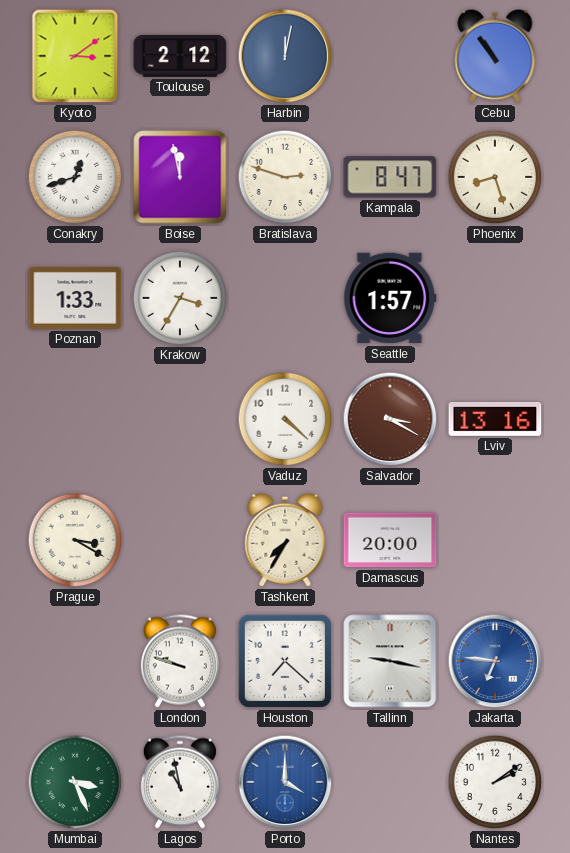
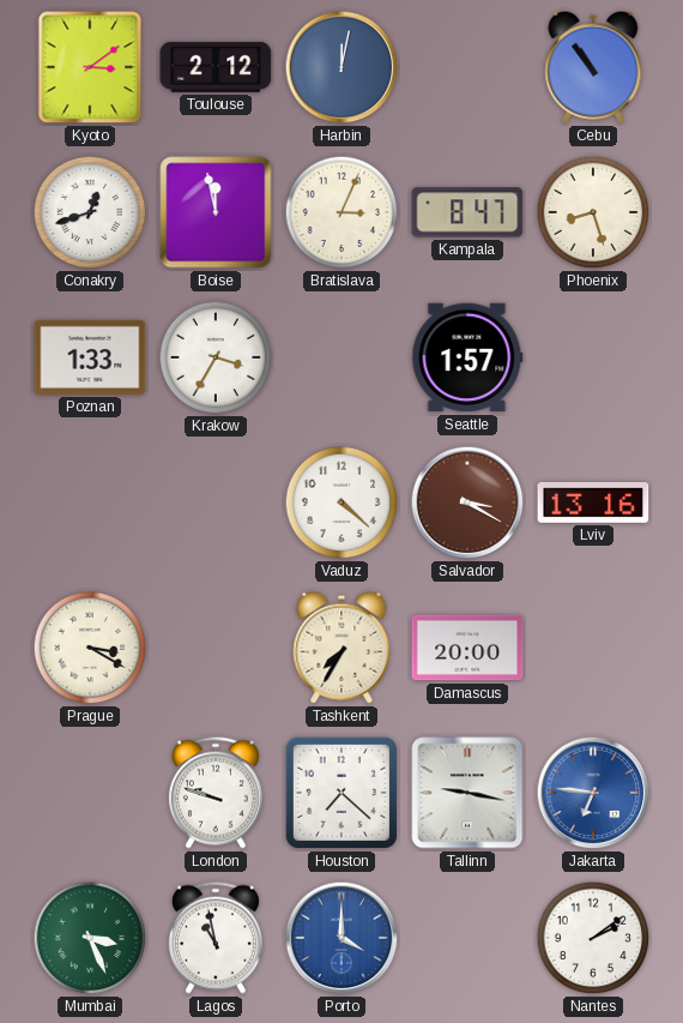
Bratislava: 2:48 -> 3:04 (341, 212)
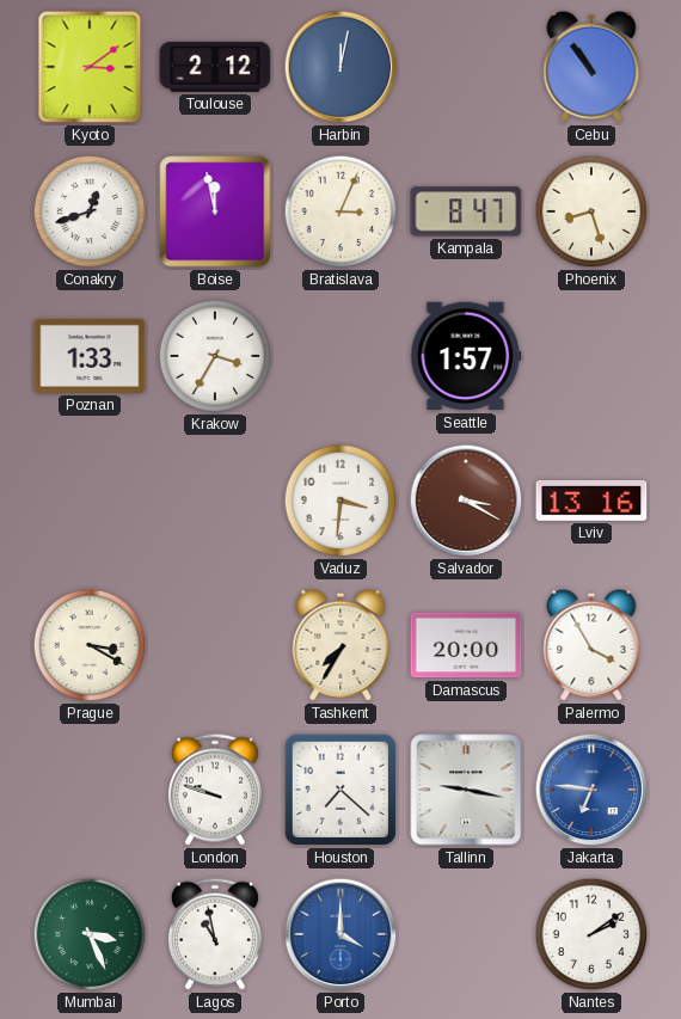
Vaduz: 4:22 -> 3:31 (340, 501)
Palermo: none -> 3:55 (591, 645)
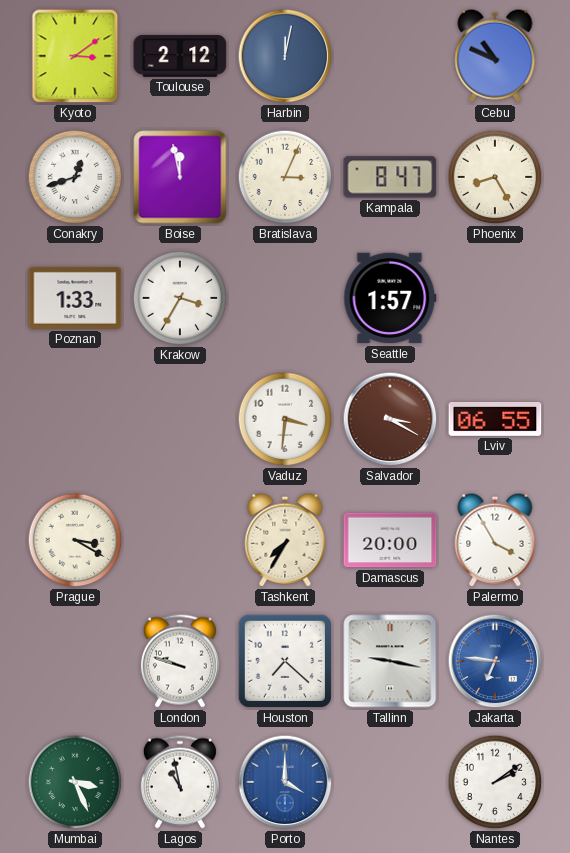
Cebu: 10:54 -> 10:49 (495, 56)
Phoenix: 8:27 -> 8:25 (495, 177)
Lviv: 13:16 -> 06:55 (495, 420)
